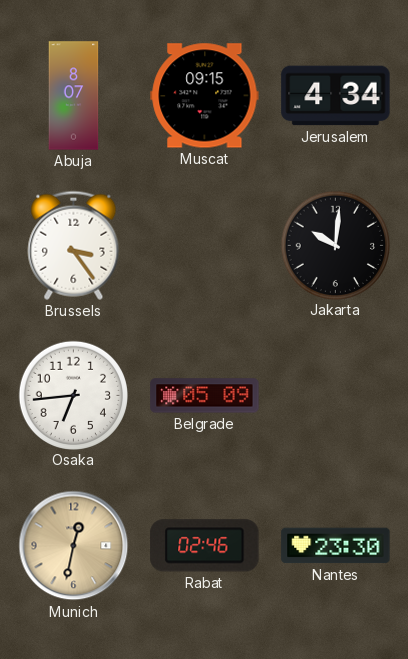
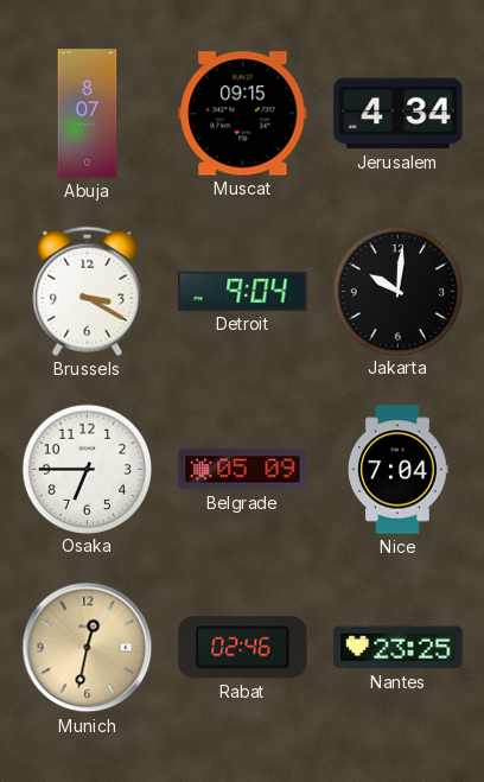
Brussels: 3:24 -> 3:20 (88, 291)
Detroit: none -> 9:04 (243, 291)
Osaka: 6:44 -> 6:45 (87, 469)
Nice: none -> 7:04 (397, 470)
Nantes: 23:30 -> 23:25 (399, 648)
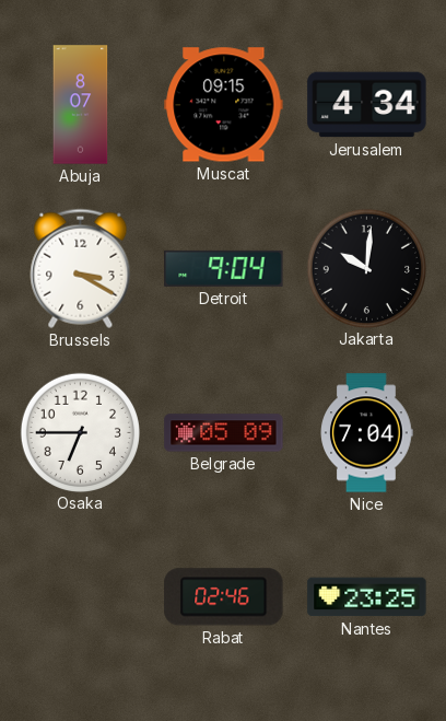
Munich: 12:32 -> none (88, 648)
